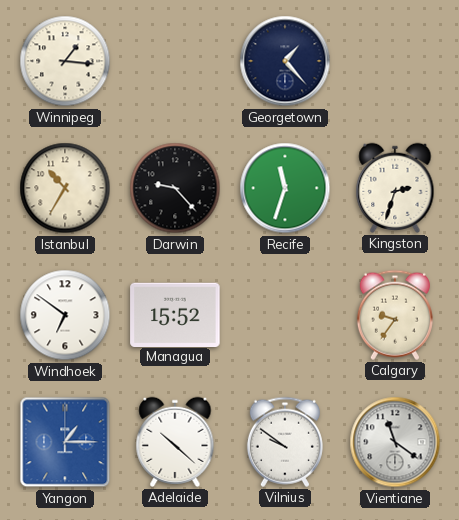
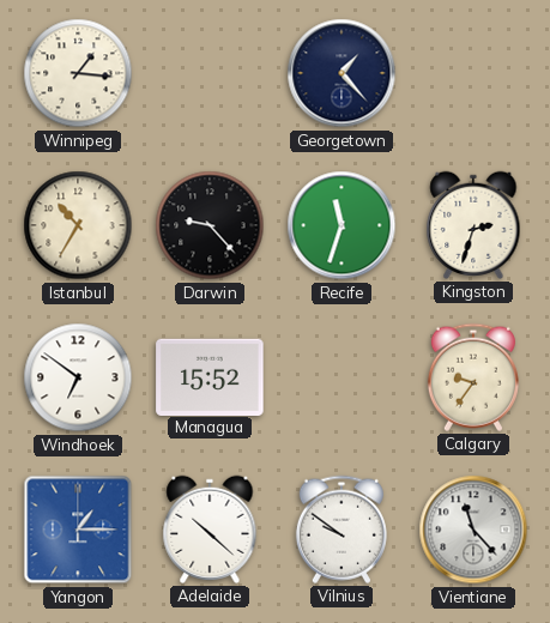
Vientiane: 11:21 -> 11:23 (473, 530)
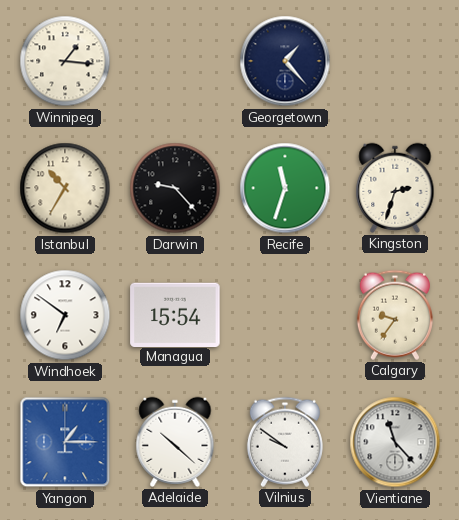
Managua: 15:52 -> 15:54 (175, 314)
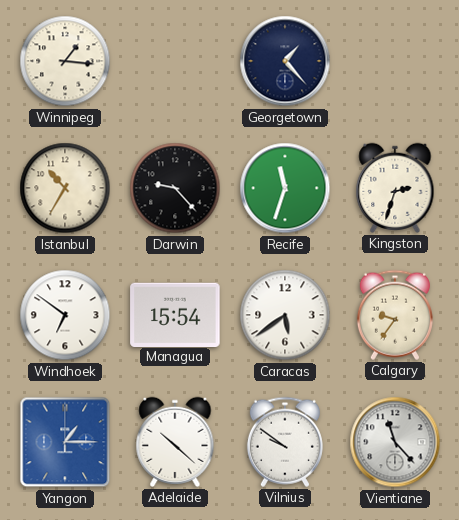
Caracas: none -> 5:39 (285, 315)
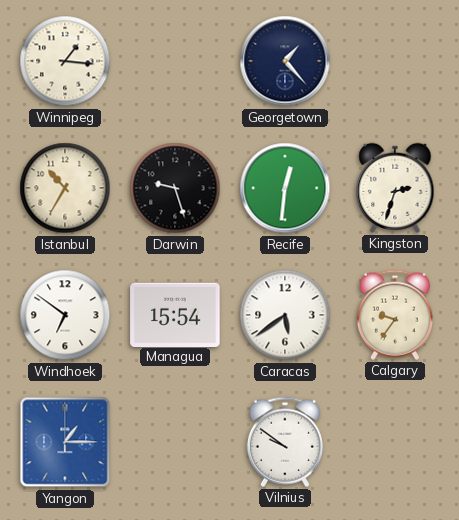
Darwin: 9:23 -> 9:27 (175, 188)
Recife: 11:33 -> 12:31 (285, 188)
Adelaide: 10:22 -> none (175, 442)
Vientiane: 11:23 -> none (395, 442)
